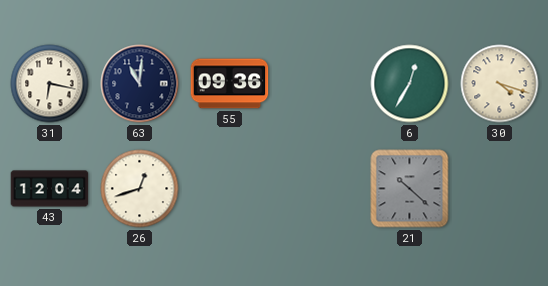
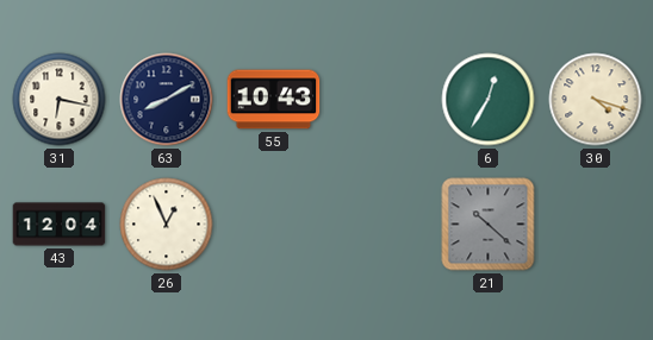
63: 11:01 -> 8:10 (167, 100)
55: 09:36 -> 10:43 (274, 100)
26: 12:42 -> 12:56 (167, 225)
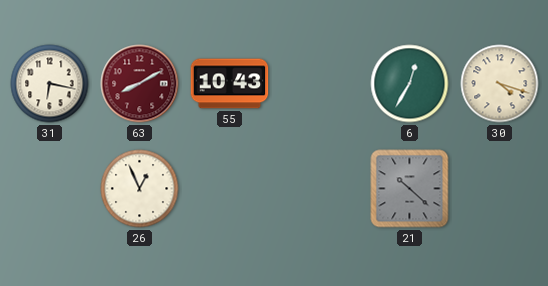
63 dial: navy -> burgundy (140, 84)
43: 12:04 -> none (60, 225)
